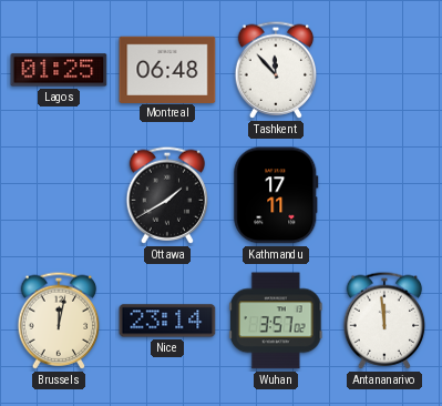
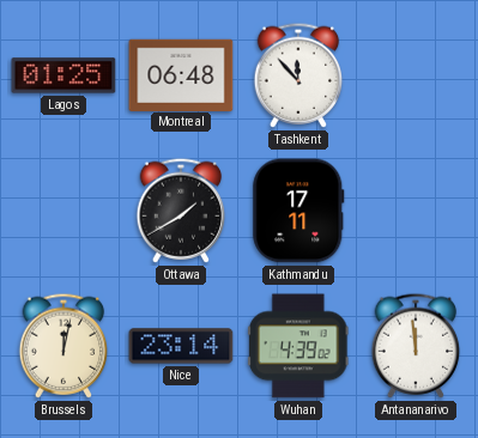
Wuhan: 3:57 -> 4:39 (299, 346)
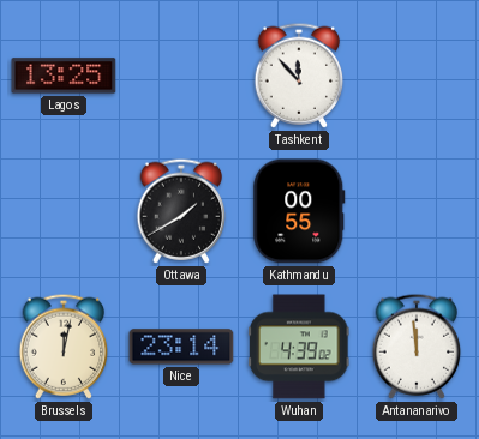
Lagos: 01:25 -> 13:25 (64, 76)
Montreal: 06:48 -> none (181, 74)
Kathmandu: 17:11 -> 00:55 (299, 211)
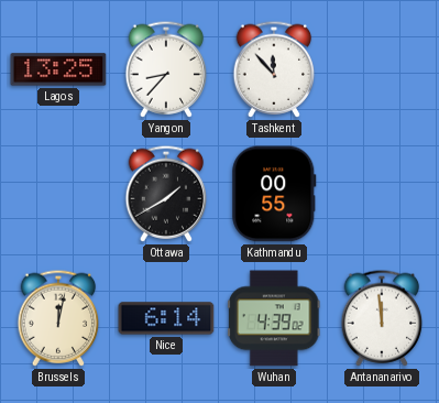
Yangon: none -> 8:37 (166, 69)
Nice: 23:14 -> 6:14 (166, 318)
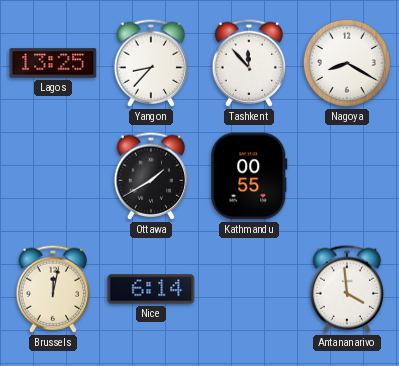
Nagoya: none -> 8:20 (347, 63)
Wuhan: 4:39 -> none (275, 318)
Antananarivo: 11:59 -> 3:59 (347, 289)
